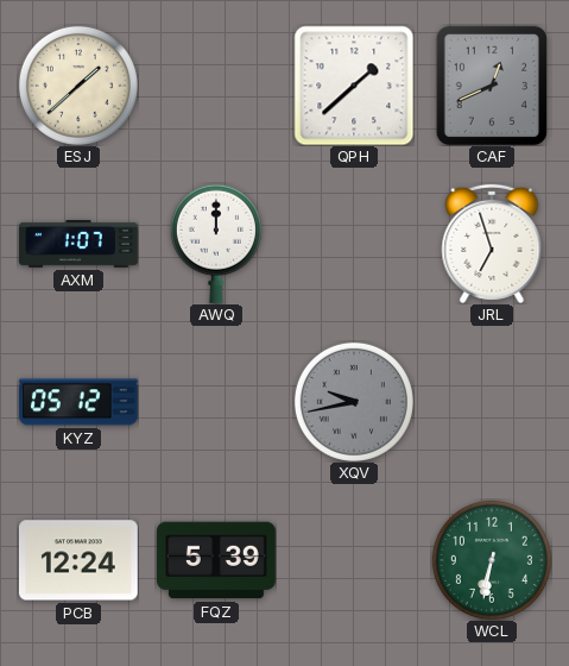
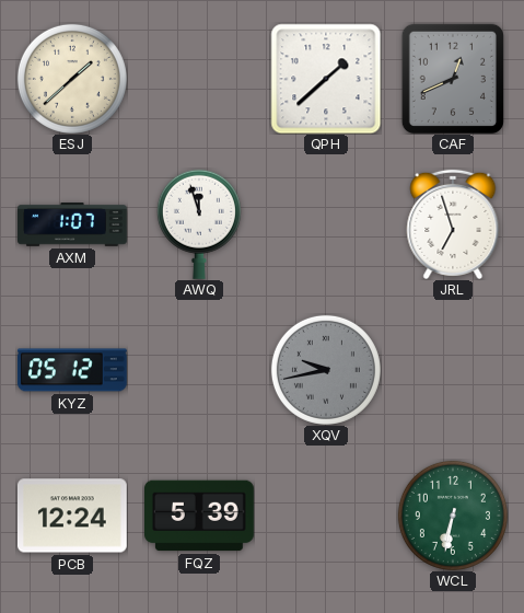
AWQ: 12:00 -> 11:57 (199, 224)
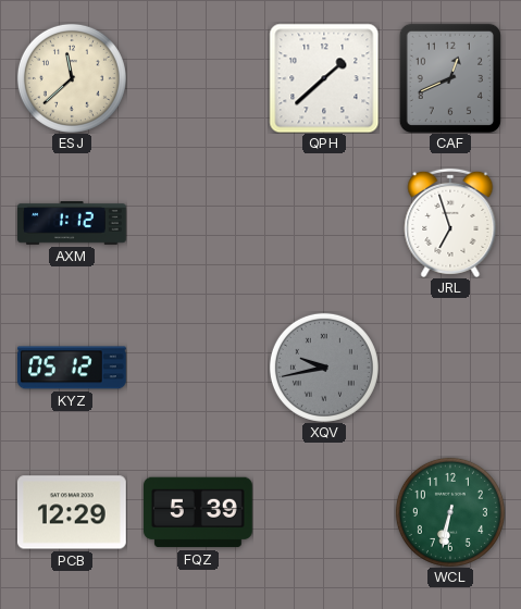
ESJ: 1:38 -> 11:38 (72, 78)
AXM: 1:07 -> 1:12 (73, 224)
AWQ: 11:57 -> none (199, 224)
PCB: 12:24 -> 12:29 (72, 512)
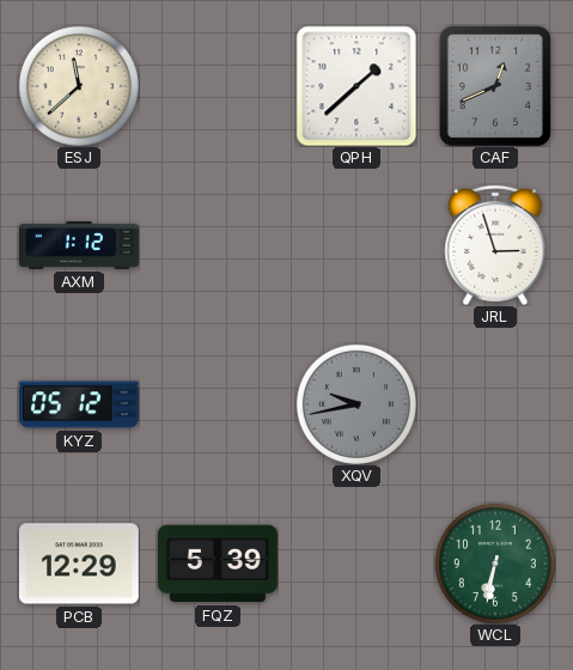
JRL: 6:57 -> 2:57 (495, 245)
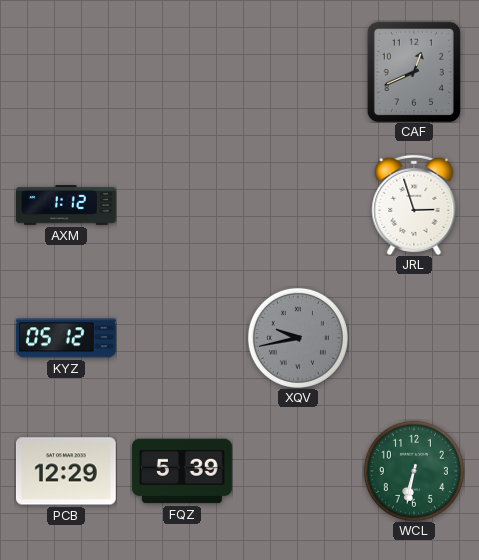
ESJ: 11:38 -> none (79, 86)
QPH: 1:38 -> none (356, 86)
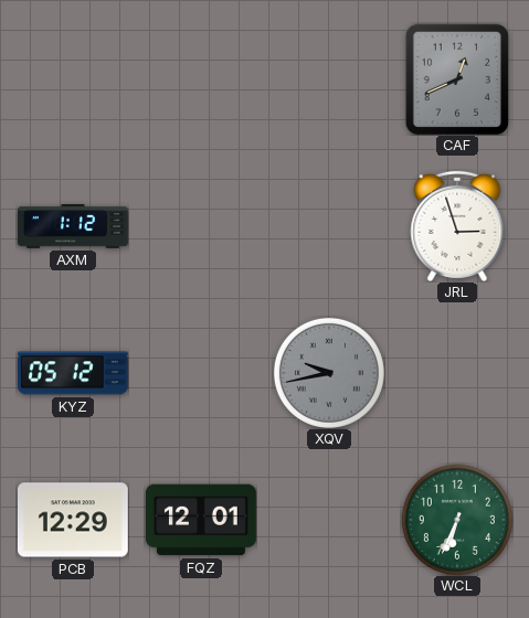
FQZ: 5:39 -> 12:01 (202, 520)
WCL: 6:32 -> 6:34 (457, 520)
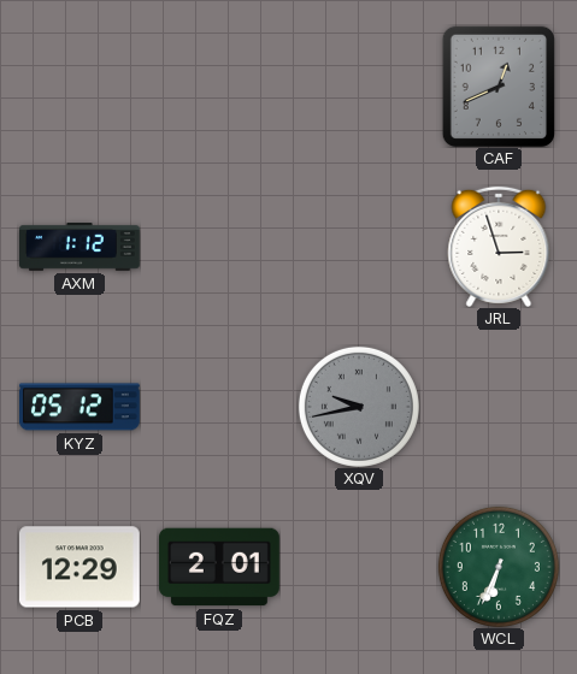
FQZ: 12:01 -> 2:01 (220, 567)
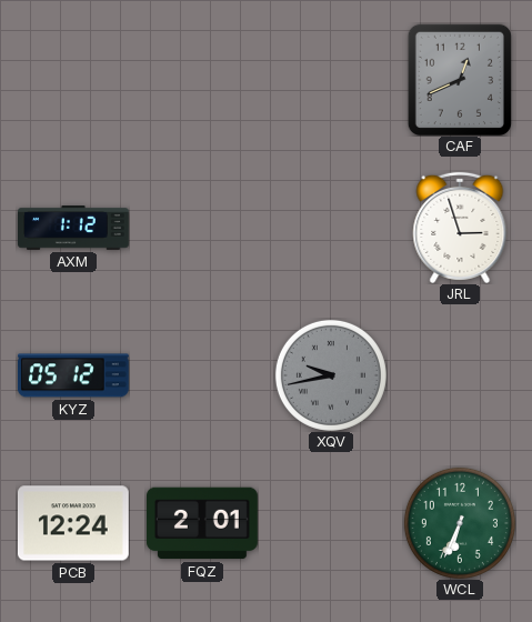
PCB: 12:29 -> 12:24 (73, 523)
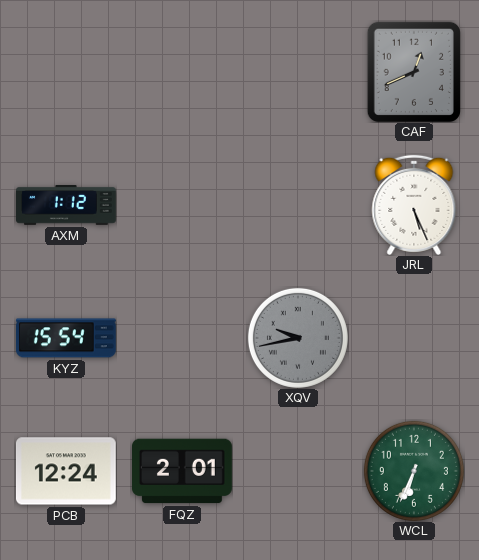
JRL: 2:57 -> 5:26 (414, 205)
KYZ: 05:12 -> 15:54 (66, 338)
